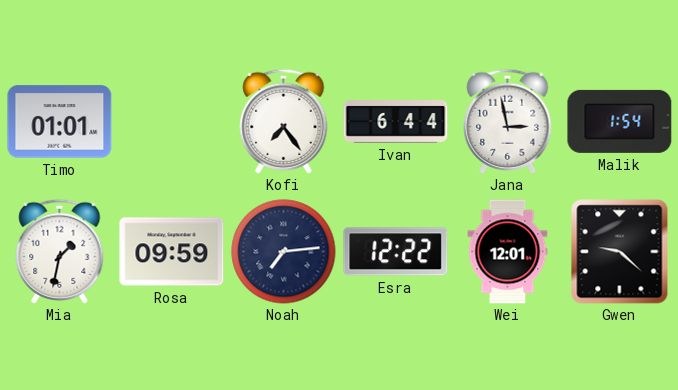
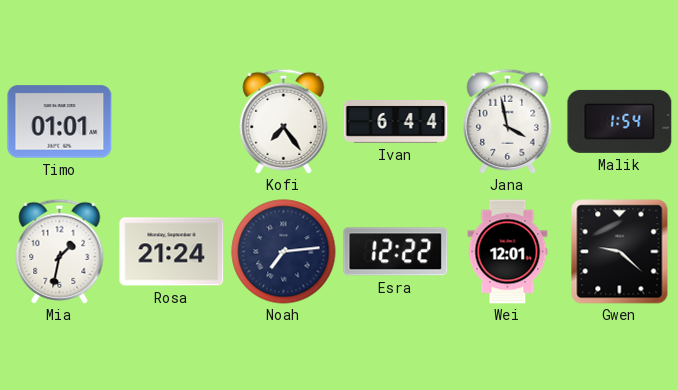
Jana: 2:58 -> 3:58 (508, 121)
Rosa: 09:59 -> 21:24 (172, 252)
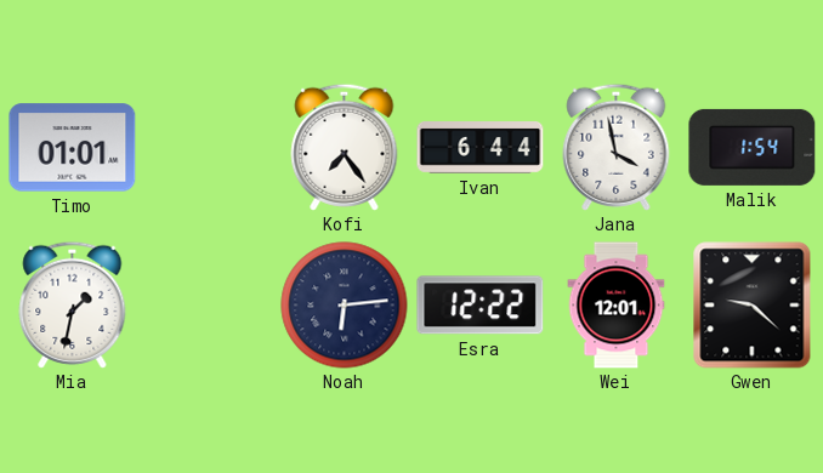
Rosa: 21:24 -> none (172, 252)
Noah: 7:14 -> 6:14 (345, 306)
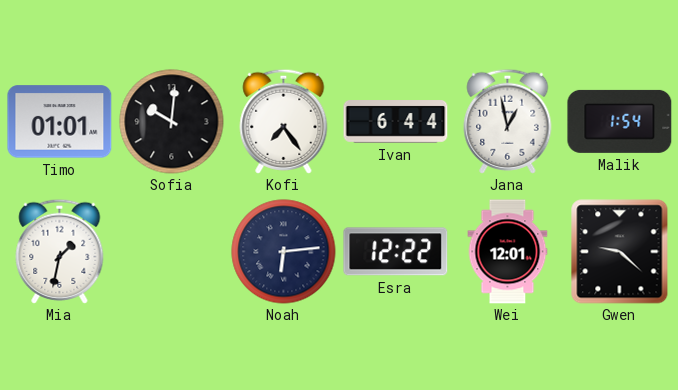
Sofia: none -> 10:01 (172, 122)
Jana: 3:58 -> 12:58 (508, 121)
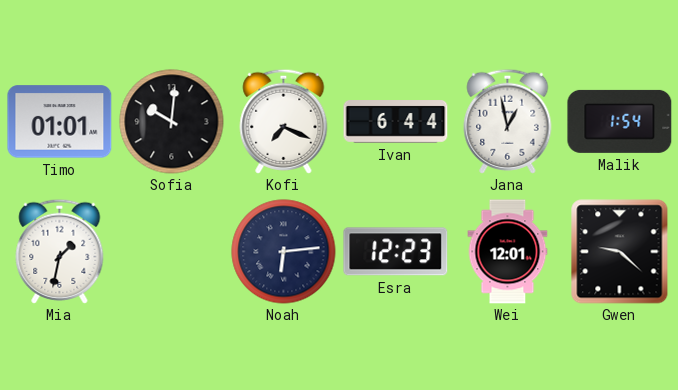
Kofi: 7:24 -> 7:19 (284, 121)
Esra: 12:22 -> 12:23 (396, 252)
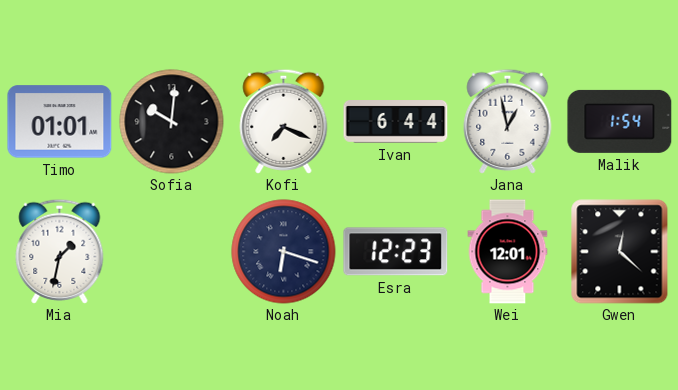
Noah: 6:14 -> 6:18 (284, 252)
Gwen: 9:22 -> 12:22 (620, 252)
